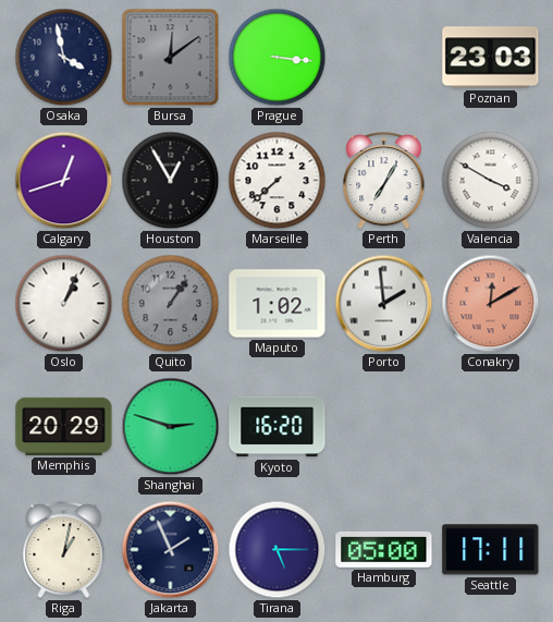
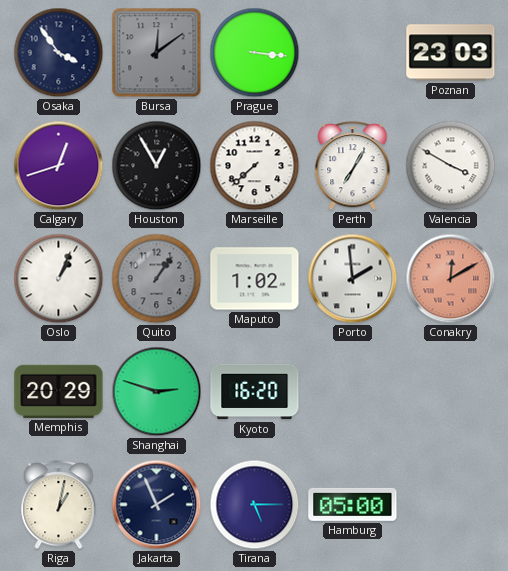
Osaka: 3:58 -> 3:54 (59, 53)
Seattle: 17:11 -> none (491, 550)
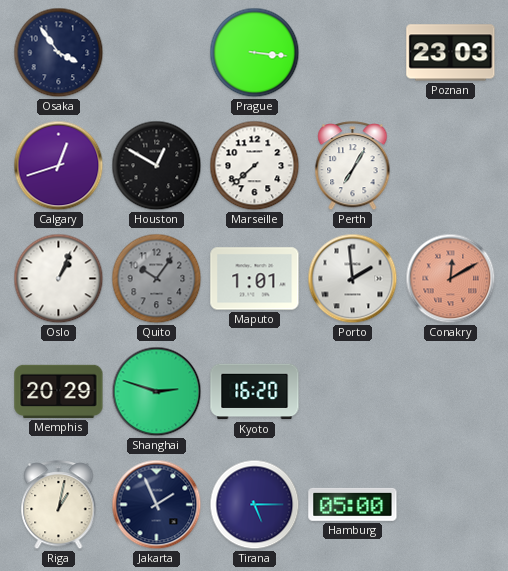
Bursa: 12:09 -> none (157, 53)
Houston: 12:55 -> 12:50 (157, 166)
Valencia: 3:50 -> none (451, 166)
Quito: 1:06 -> 10:06 (157, 279)
Maputo: 1:02 -> 1:01 (255, 279)
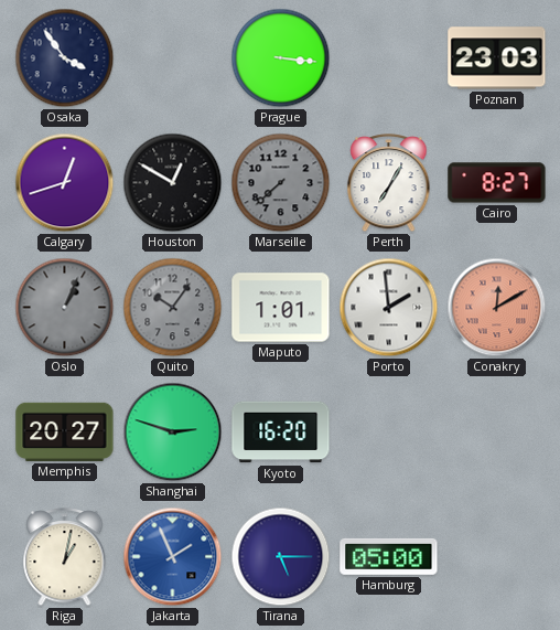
Marseille dial: white -> grey (281, 183)
Cairo: none -> 8:27 (497, 183)
Oslo dial: white -> grey (65, 308)
Memphis: 20:29 -> 20:27 (65, 431)
Jakarta dial: navy -> blue (173, 557)
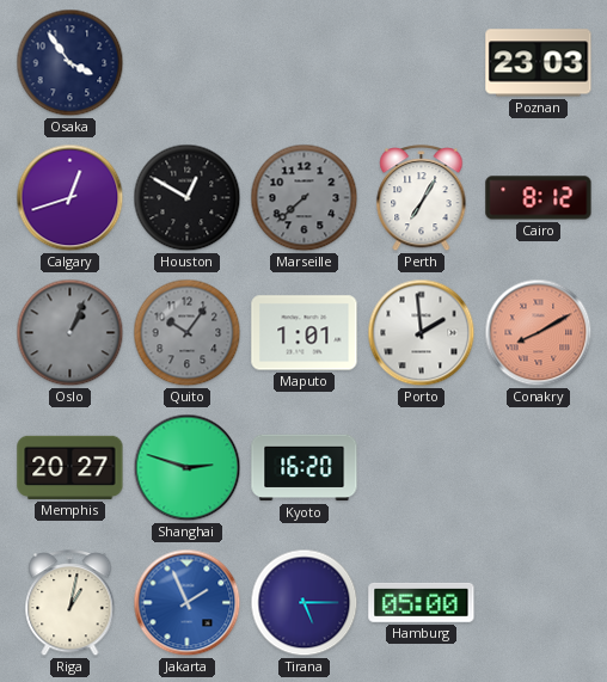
Prague: 3:16 -> none (281, 58)
Cairo: 8:27 -> 8:12 (539, 198)
Conakry: 12:10 -> 8:10 (539, 333)
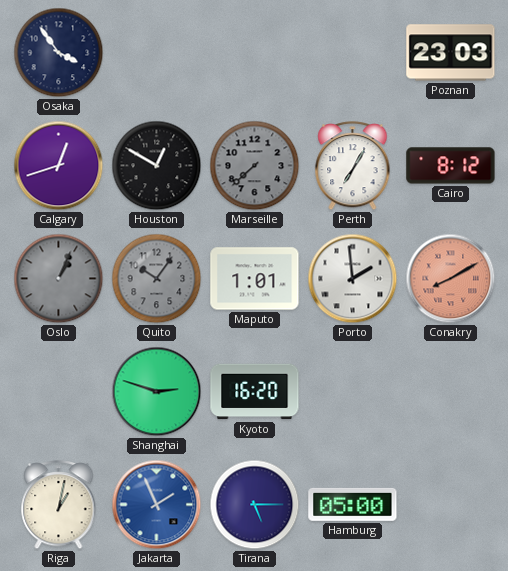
Memphis: 20:27 -> none (70, 467)
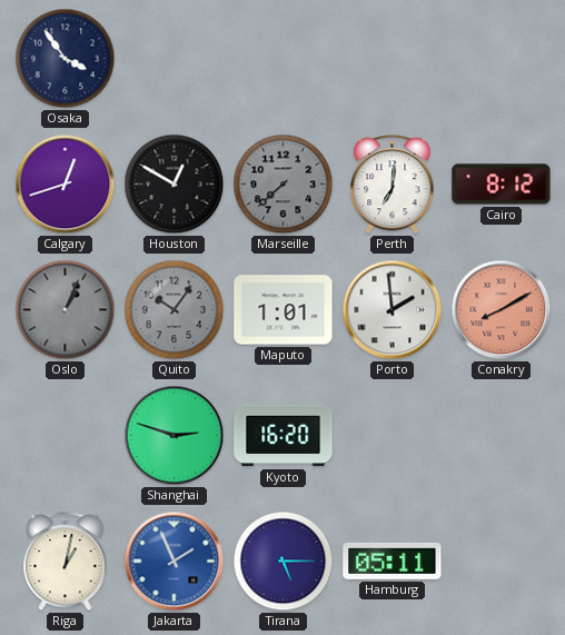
Poznan: 23:03 -> none (451, 53)
Perth: 7:05 -> 7:01 (393, 185)
Hamburg: 05:00 -> 05:11 (393, 560)
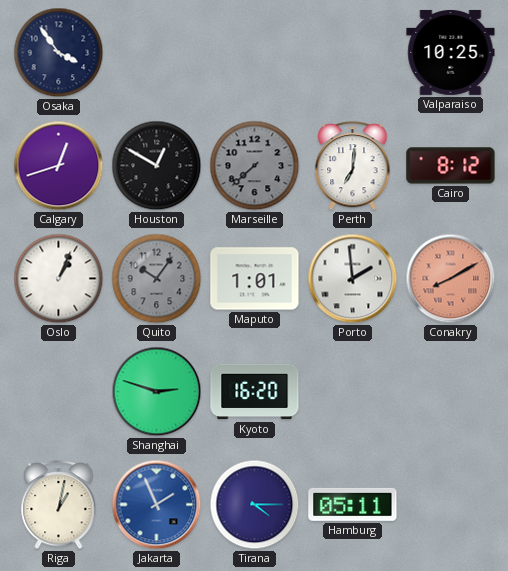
Valparaiso: none -> 10:25 (451, 52)
Oslo dial: grey -> white (59, 279)
Tirana: 5:15 -> 4:15 (255, 505)
